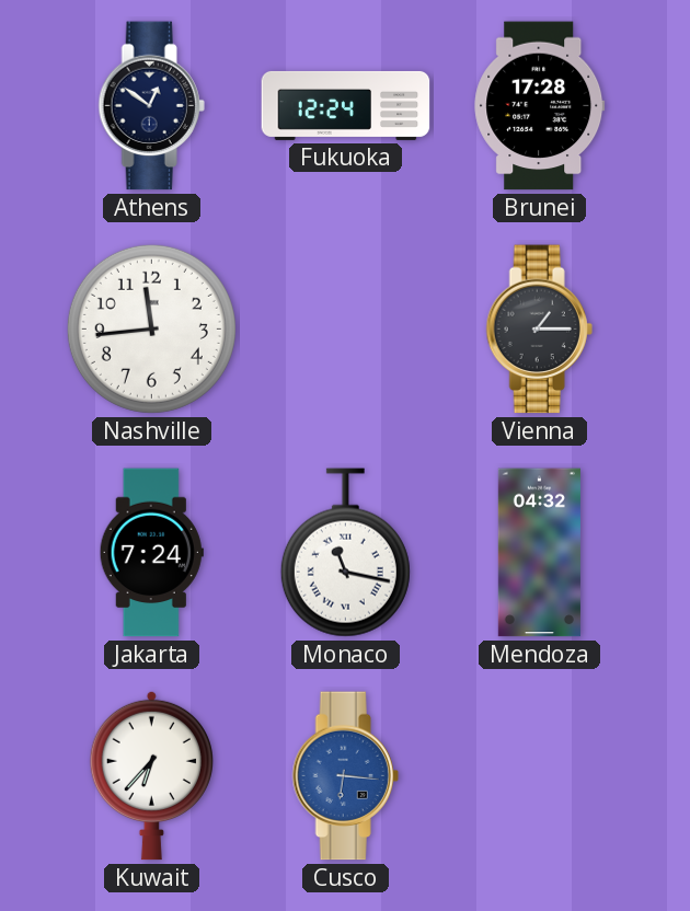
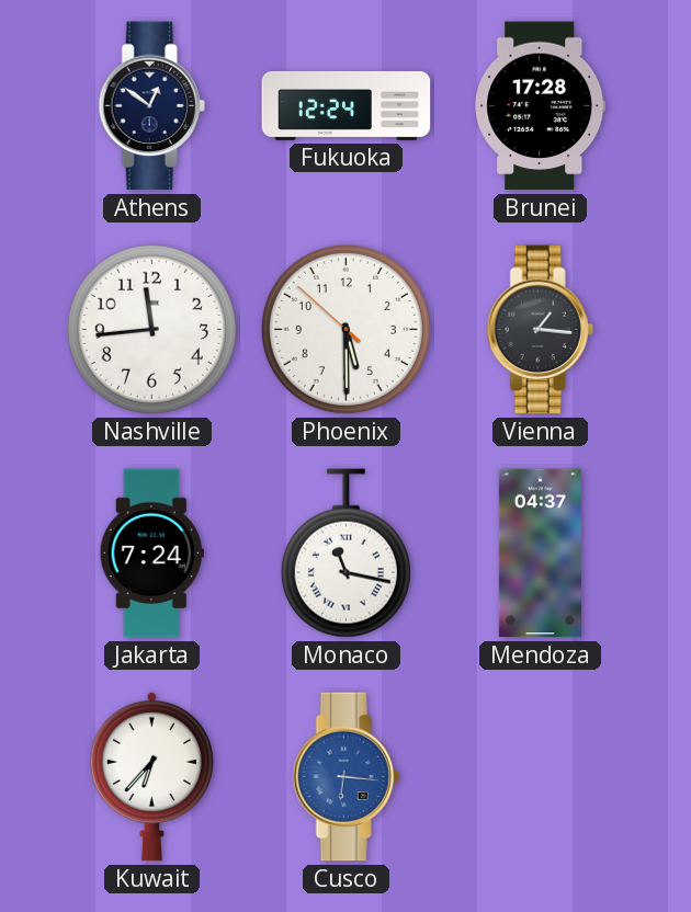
Phoenix: none -> 5:29 (346, 329)
Vienna: 1:15 -> 1:16 (540, 330)
Mendoza: 04:32 -> 04:37 (540, 554)
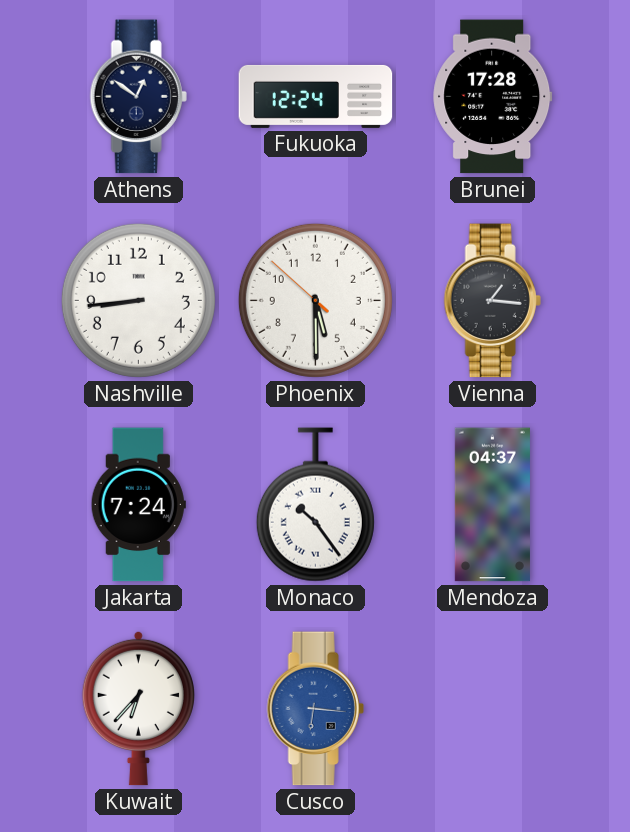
Nashville: 11:44 -> 8:44 (138, 300)
Monaco: 11:17 -> 10:24 (315, 505)
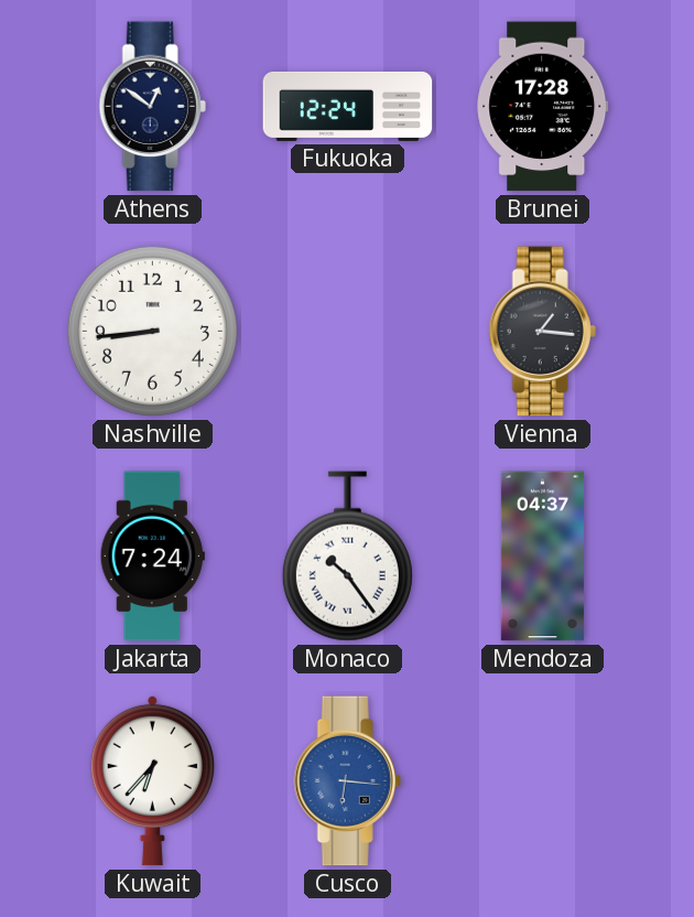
Phoenix: 5:29 -> none (315, 300)
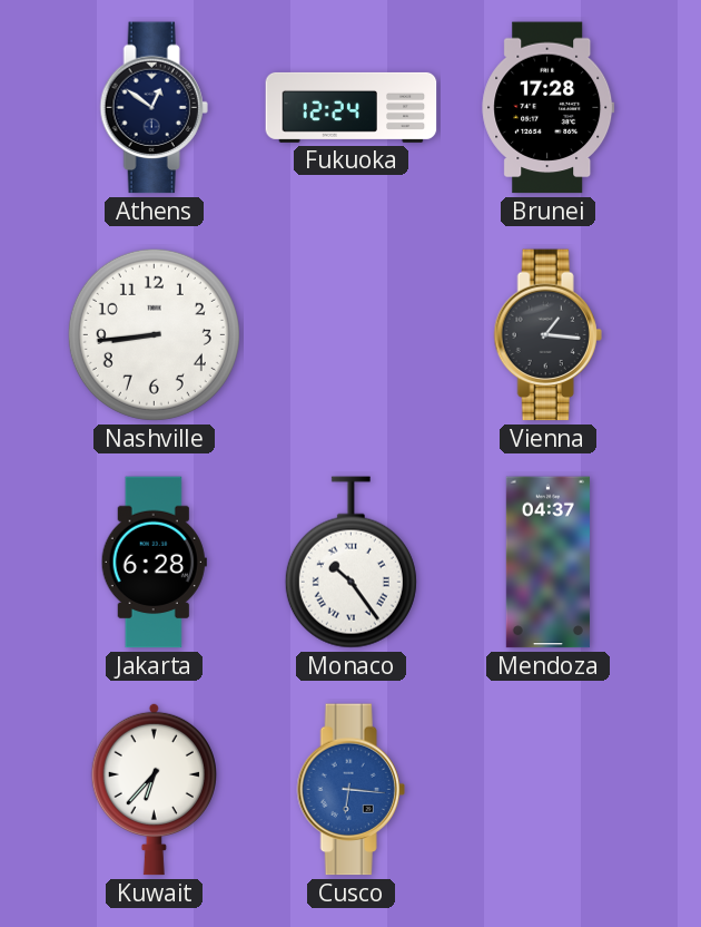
Jakarta: 7:24 -> 6:28 (154, 563)
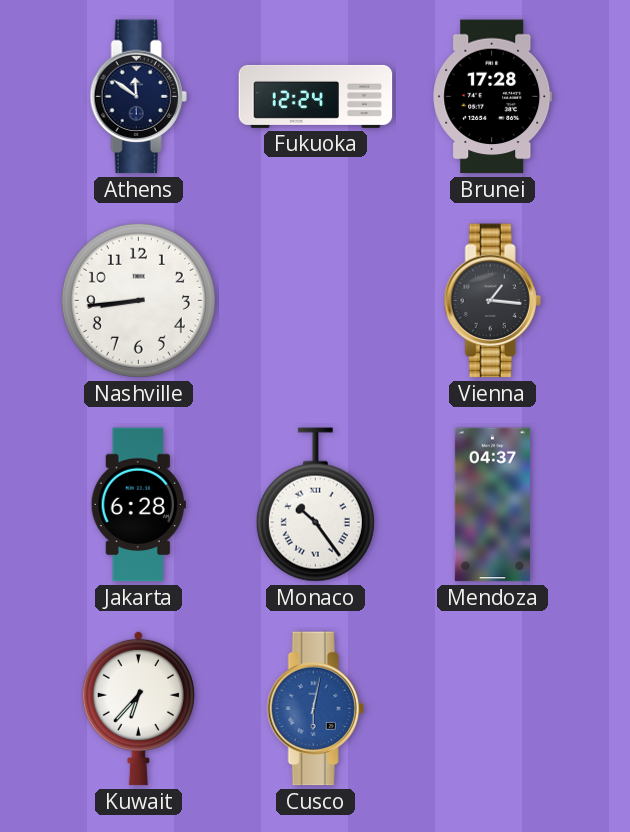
Athens: 12:51 -> 11:51 (138, 97)
Cusco: 6:16 -> 6:02 (315, 709)
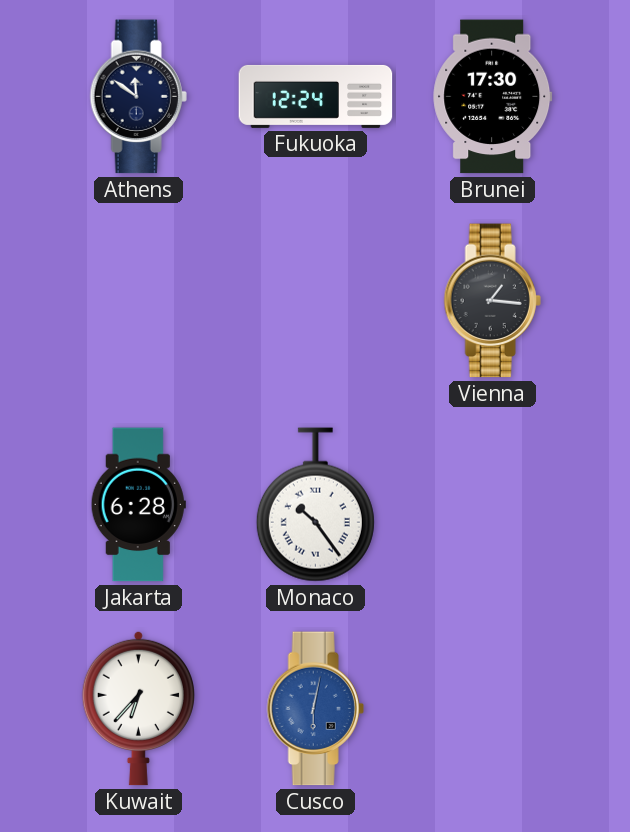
Brunei: 17:28 -> 17:30 (493, 97)
Nashville: 8:44 -> none (138, 300)
Mendoza: 04:37 -> none (492, 505)
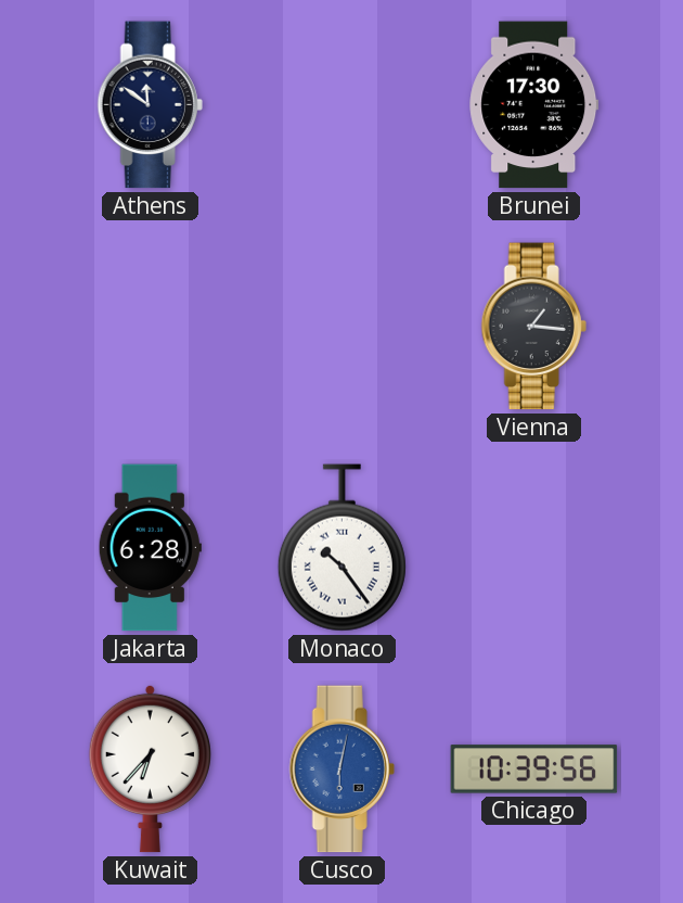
Fukuoka: 12:24 -> none (316, 96)
Chicago: none -> 10:39 (534, 770)
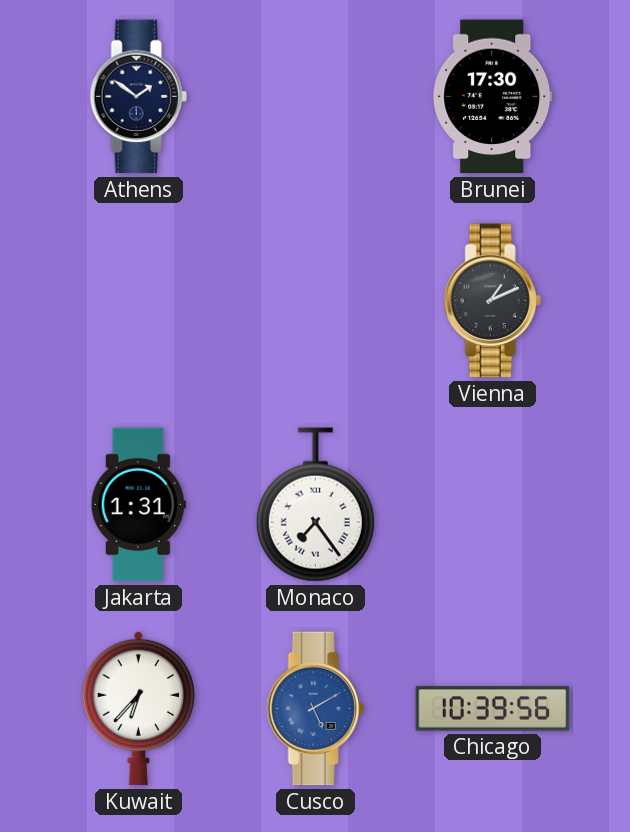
Athens: 11:51 -> 1:51 (138, 97)
Vienna: 1:16 -> 1:11 (492, 301)
Jakarta: 6:28 -> 1:31 (138, 505)
Monaco: 10:24 -> 7:24 (315, 505)
Cusco: 6:02 -> 5:10 (315, 709)
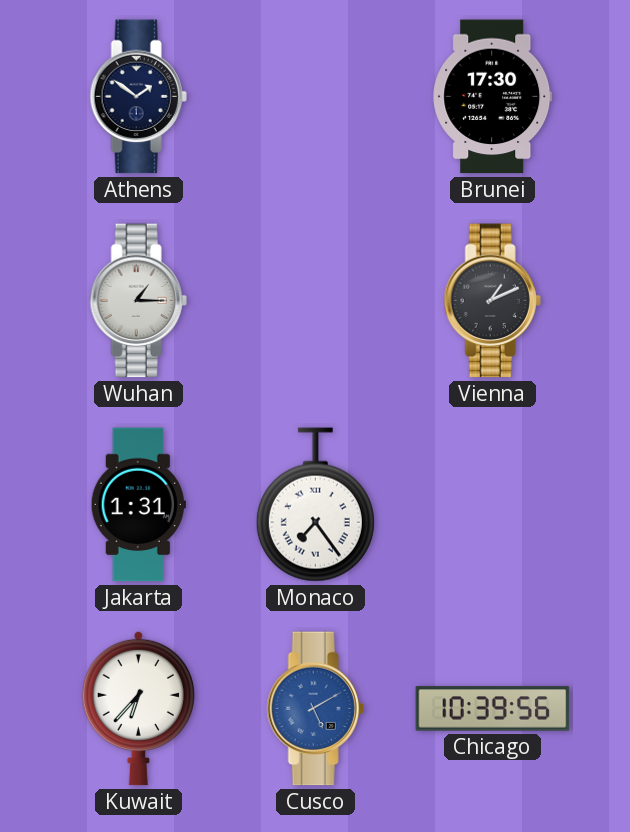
Wuhan: none -> 1:15 (138, 301)
